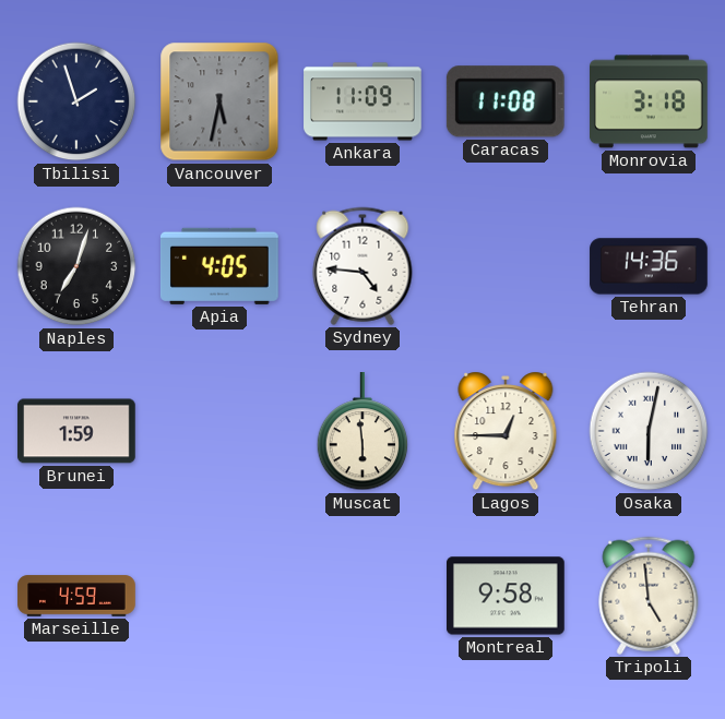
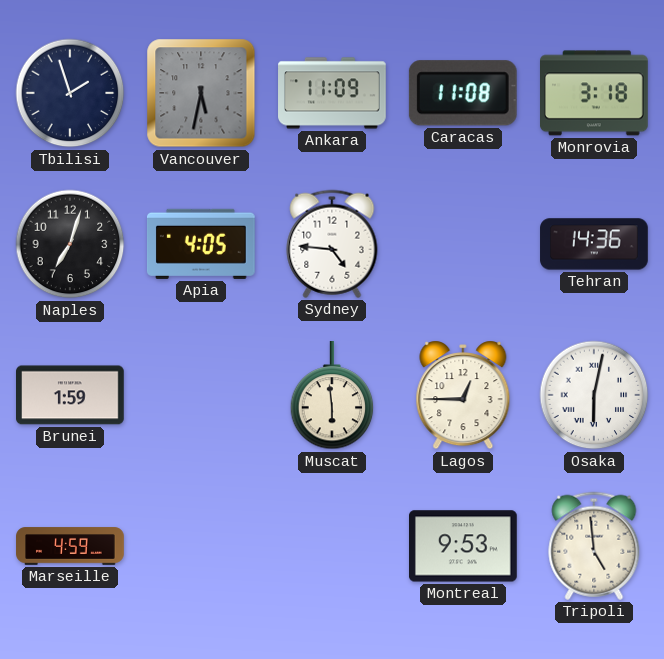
Montreal: 9:58 -> 9:53 (464, 546)
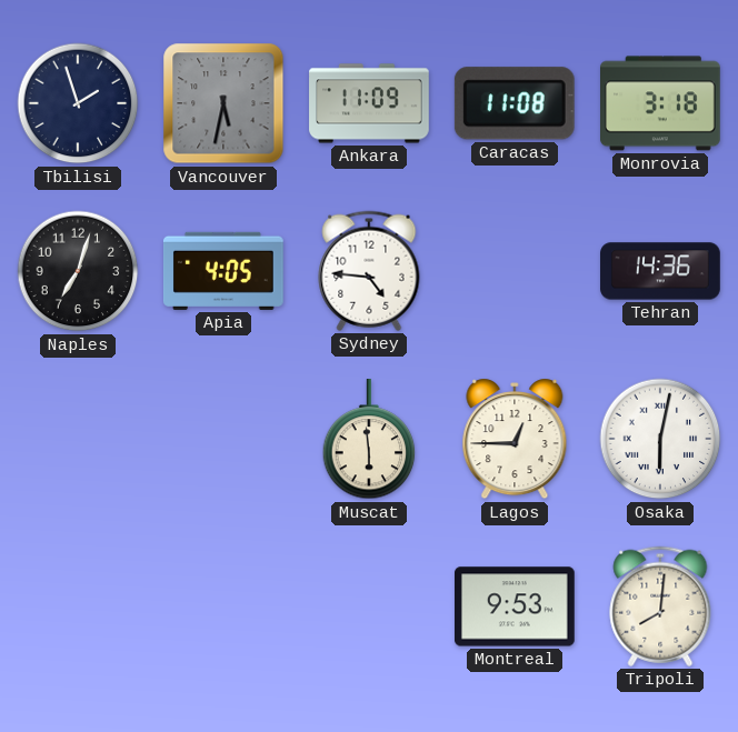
Brunei: 1:59 -> none (71, 395)
Marseille: 4:59 -> none (70, 546)
Tripoli: 4:59 -> 8:01 (660, 606)
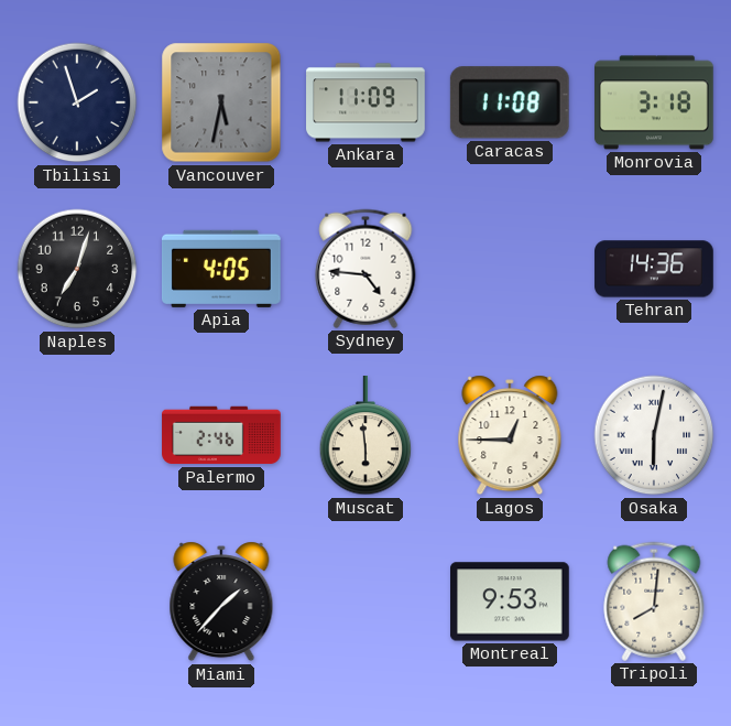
Palermo: none -> 2:46 (221, 435)
Miami: none -> 1:37 (221, 602)
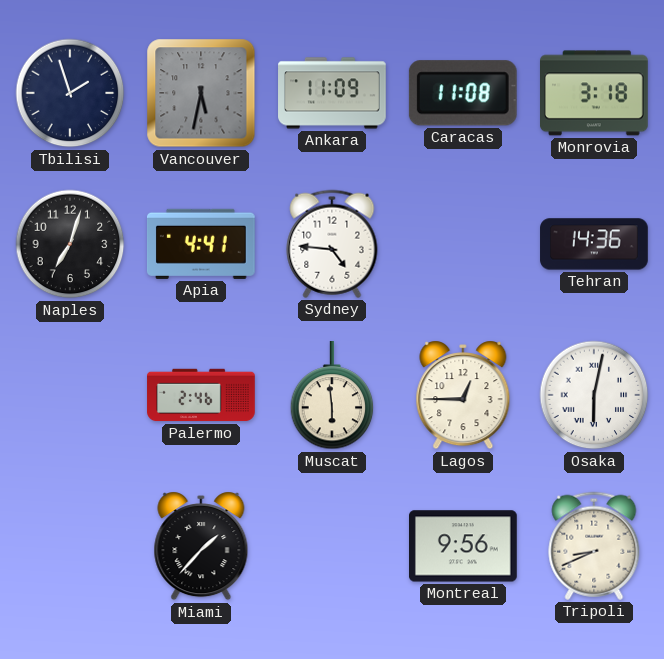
Apia: 4:05 -> 4:41 (201, 244)
Montreal: 9:53 -> 9:56 (464, 546)
Tripoli: 8:01 -> 8:41 (594, 546)
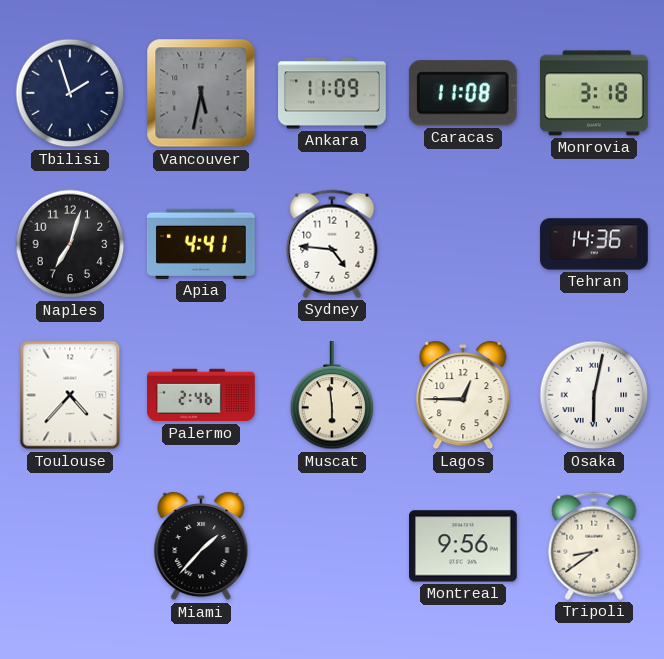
Toulouse: none -> 4:37 (70, 395)
Tripoli: 8:41 -> 8:39 (594, 546)
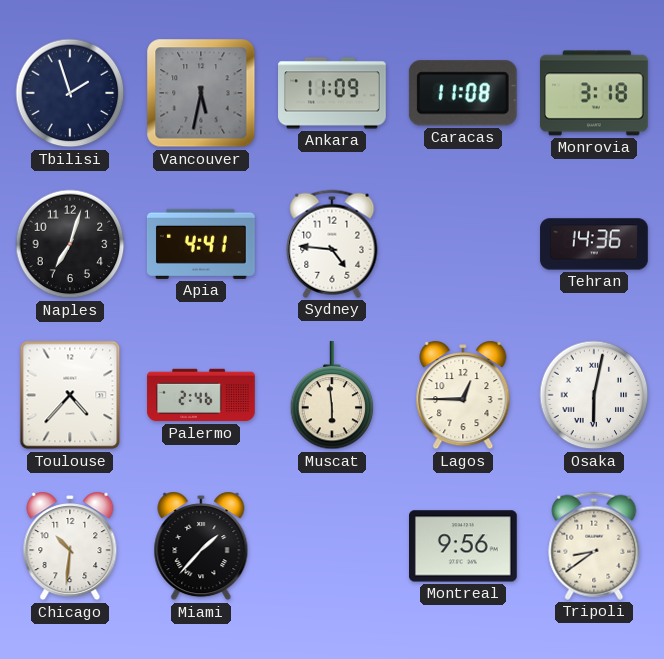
Chicago: none -> 10:31 (70, 546)
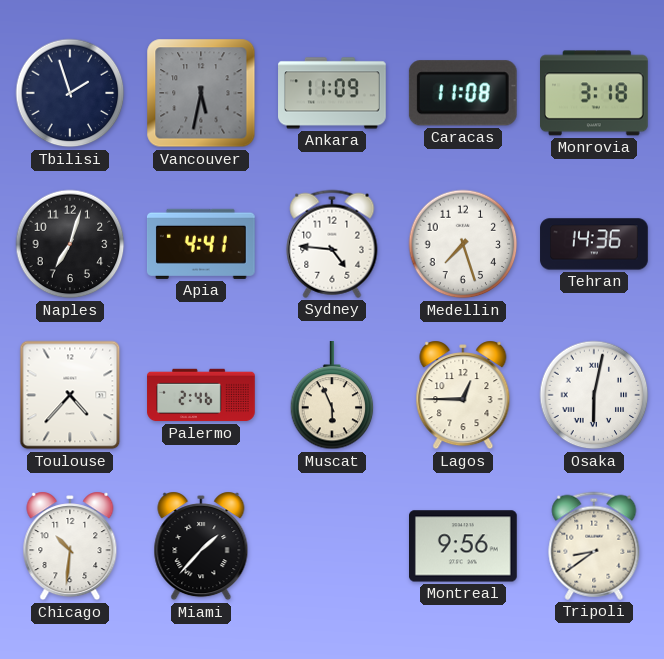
Medellin: none -> 7:27 (463, 244)
Muscat: 5:59 -> 5:56 (332, 396)
